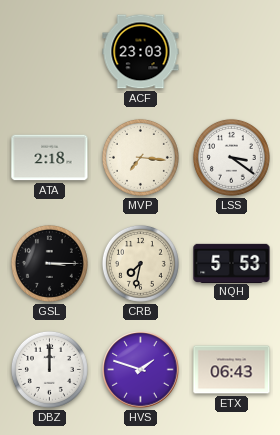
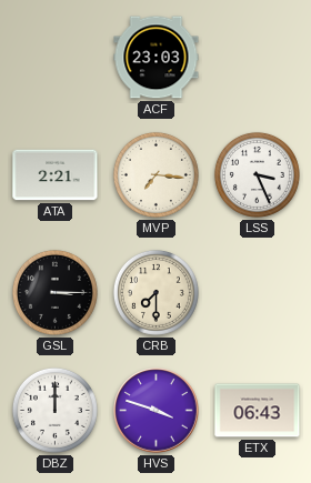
ATA: 2:18 -> 2:21 (56, 175)
LSS: 3:21 -> 3:26 (257, 174)
CRB: 7:32 -> 7:30 (155, 292)
NQH: 5:53 -> none (232, 263)
HVS: 1:48 -> 3:48 (157, 411)
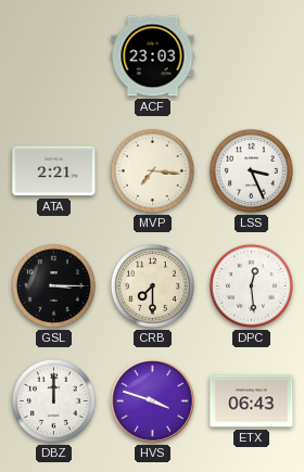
DPC: none -> 12:29 (251, 285)
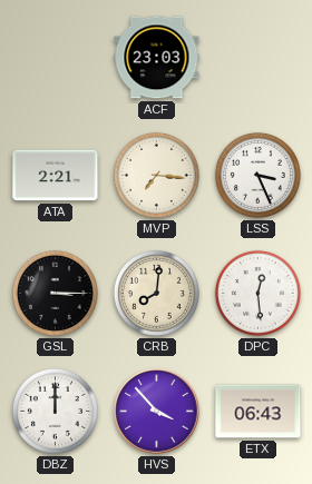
CRB: 7:30 -> 8:01 (156, 293)
HVS: 3:48 -> 3:53 (157, 412)
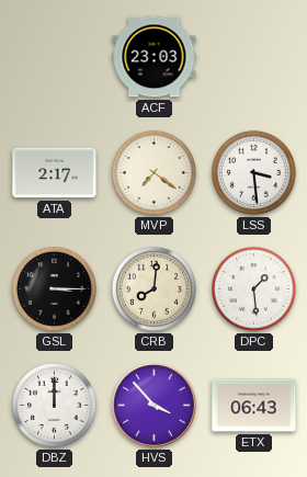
ATA: 2:21 -> 2:17 (55, 173)
MVP: 7:16 -> 7:21 (153, 172)
LSS: 3:26 -> 3:29 (253, 172)
DPC: 12:29 -> 1:29 (253, 288)
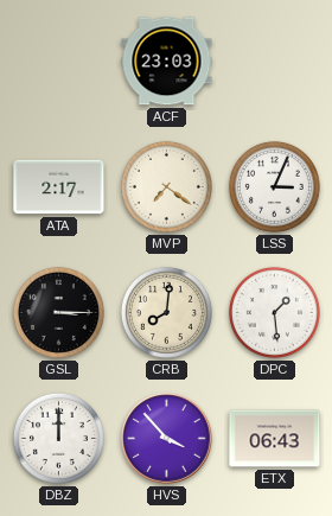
LSS: 3:29 -> 3:04 (274, 186)
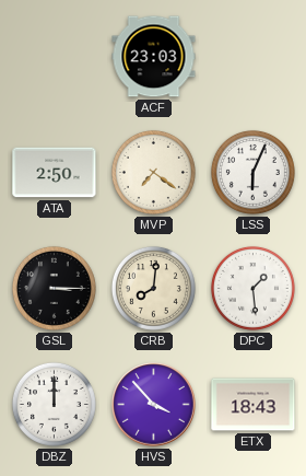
ATA: 2:17 -> 2:50 (55, 173)
LSS: 3:04 -> 6:04 (252, 172)
ETX: 06:43 -> 18:43 (254, 405)
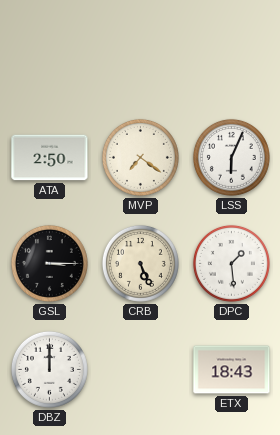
ACF: 23:03 -> none (154, 57)
CRB: 8:01 -> 5:26 (140, 263)
HVS: 3:53 -> none (154, 405)
